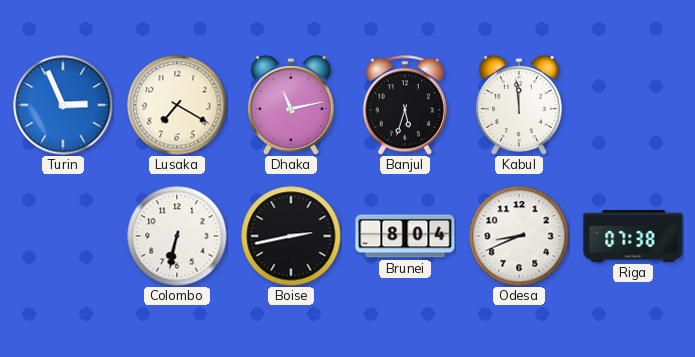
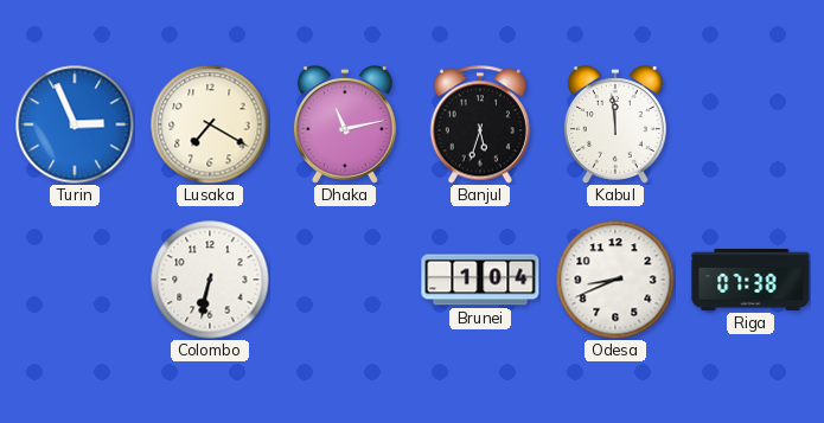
Boise: 2:43 -> none (291, 236)
Brunei: 8:04 -> 1:04 (480, 280)
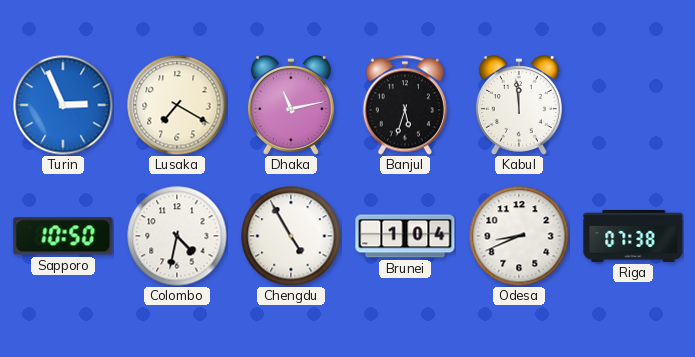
Sapporo: none -> 10:50 (63, 236)
Colombo: 6:32 -> 4:32 (177, 236)
Chengdu: none -> 4:55 (291, 236)
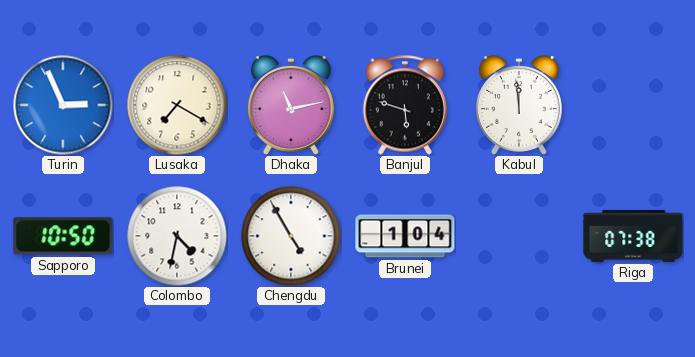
Banjul: 5:33 -> 5:48 (405, 105)
Odesa: 8:41 -> none (519, 236)
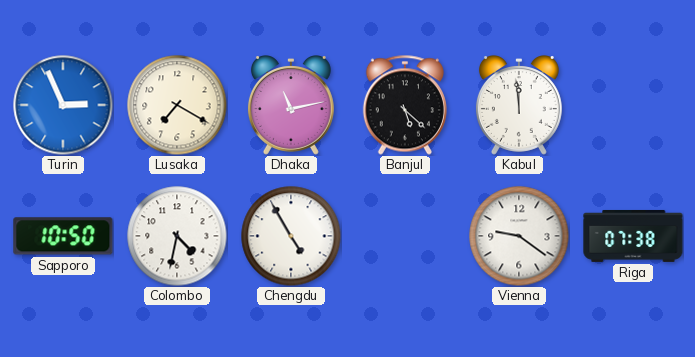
Banjul: 5:48 -> 5:22 (405, 105)
Brunei: 1:04 -> none (405, 236)
Vienna: none -> 9:21 (519, 236)
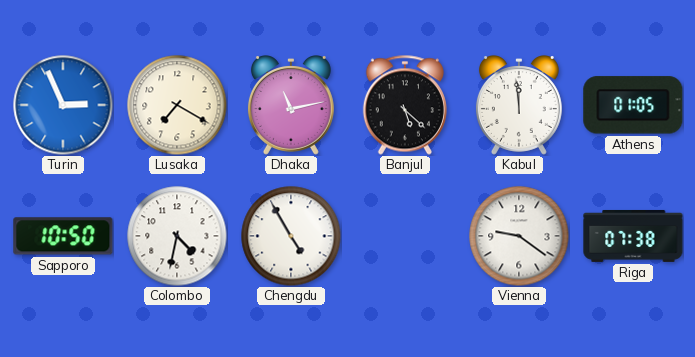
Athens: none -> 01:05 (633, 105)
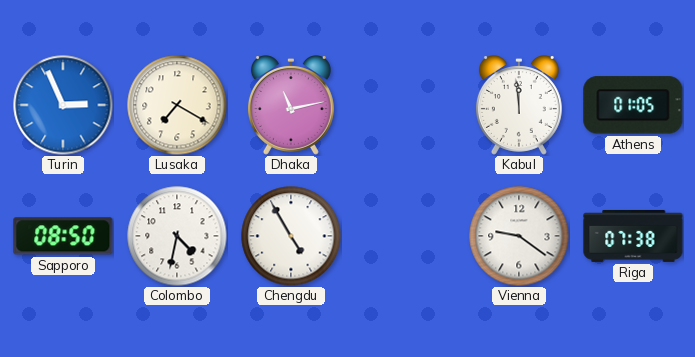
Banjul: 5:22 -> none (405, 105)
Sapporo: 10:50 -> 08:50 (63, 236)
